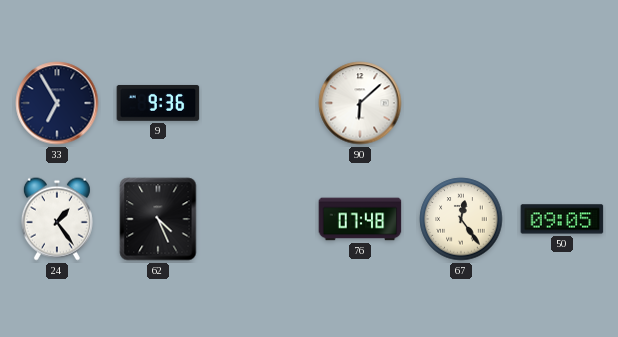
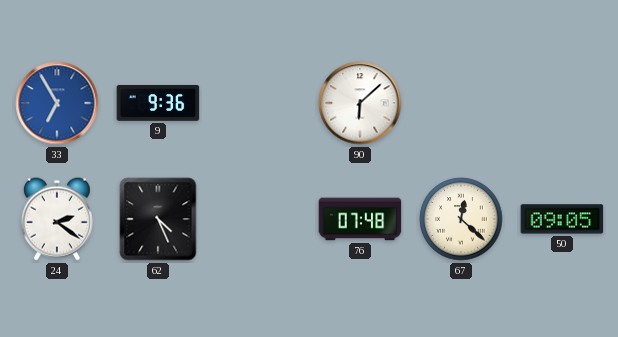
33 dial: navy -> blue (57, 103)
24: 1:24 -> 2:21 (57, 219)
67: 12:24 -> 12:22 (461, 219)
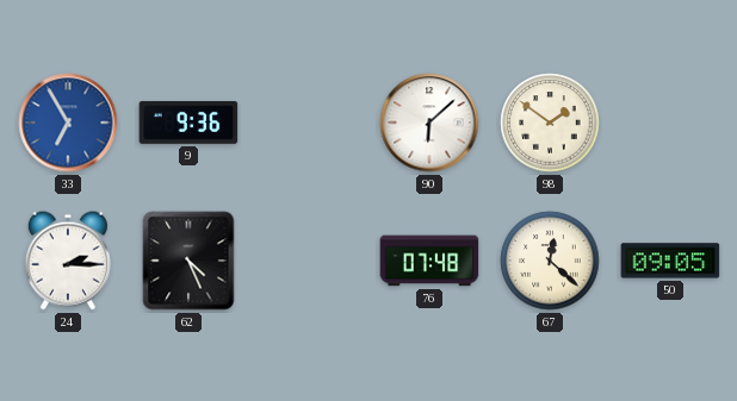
98: none -> 1:51 (550, 123)
24: 2:21 -> 2:15 (68, 261)
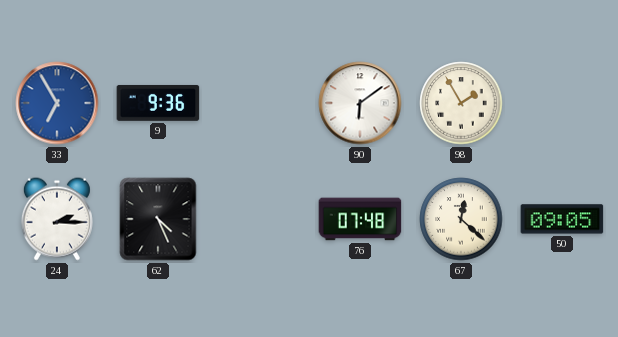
90: 6:08 -> 6:09 (360, 103)
98: 1:51 -> 1:55 (461, 103)
